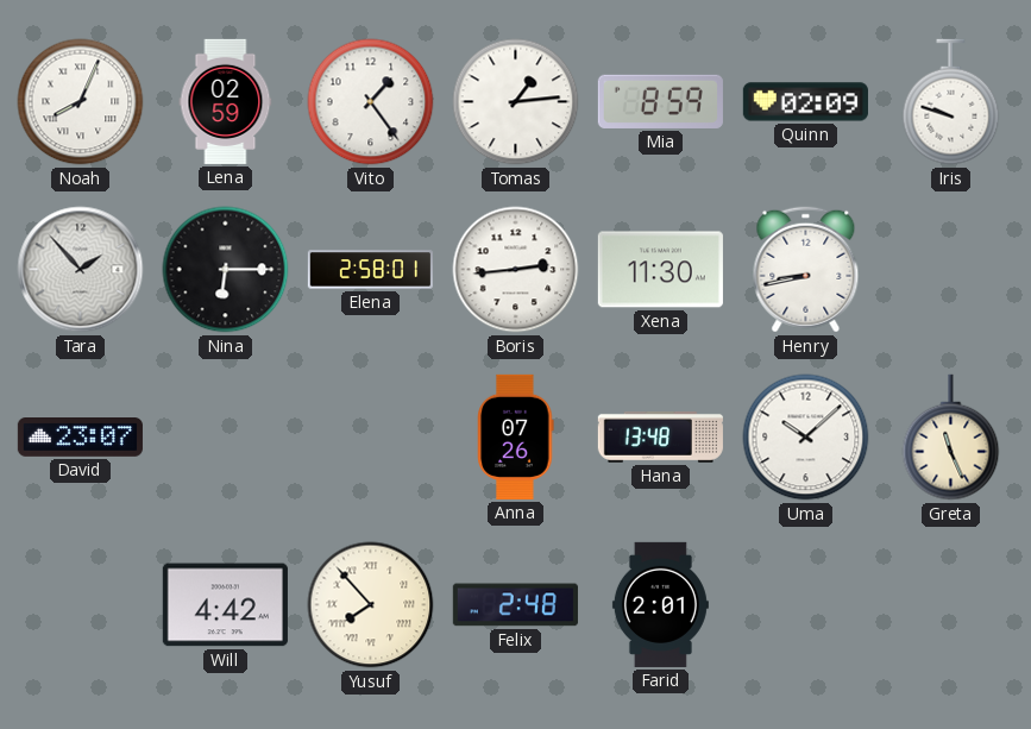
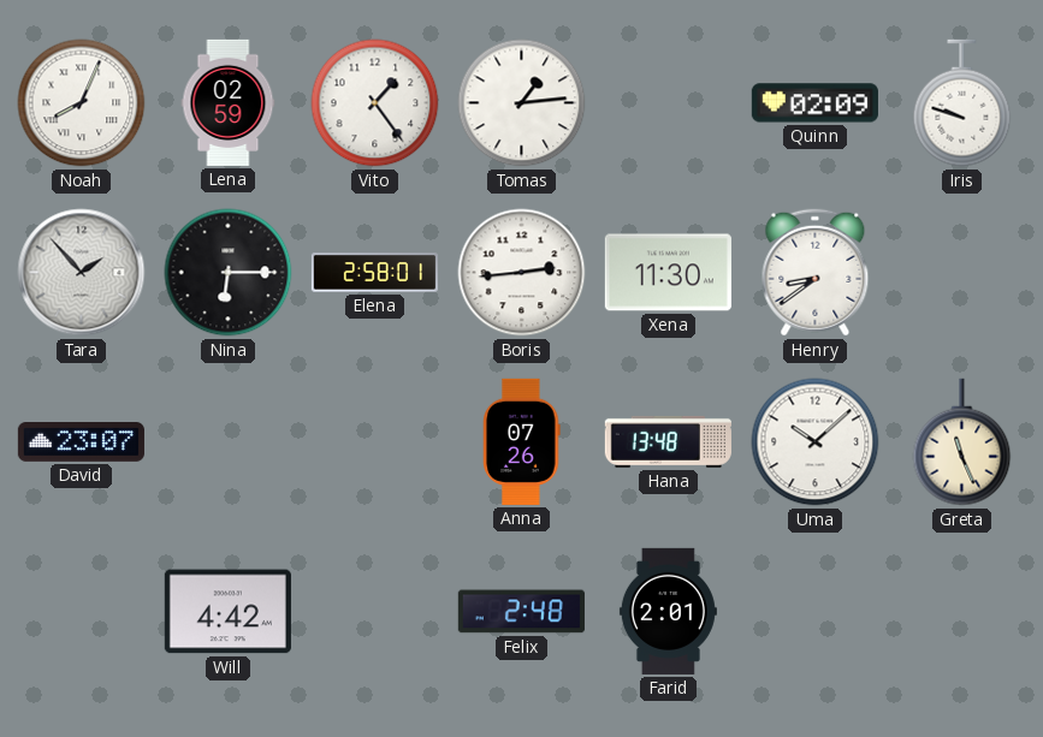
Mia: 8:59 -> none (660, 101)
Henry: 8:43 -> 8:39 (816, 273)
Yusuf: 7:53 -> none (371, 605)
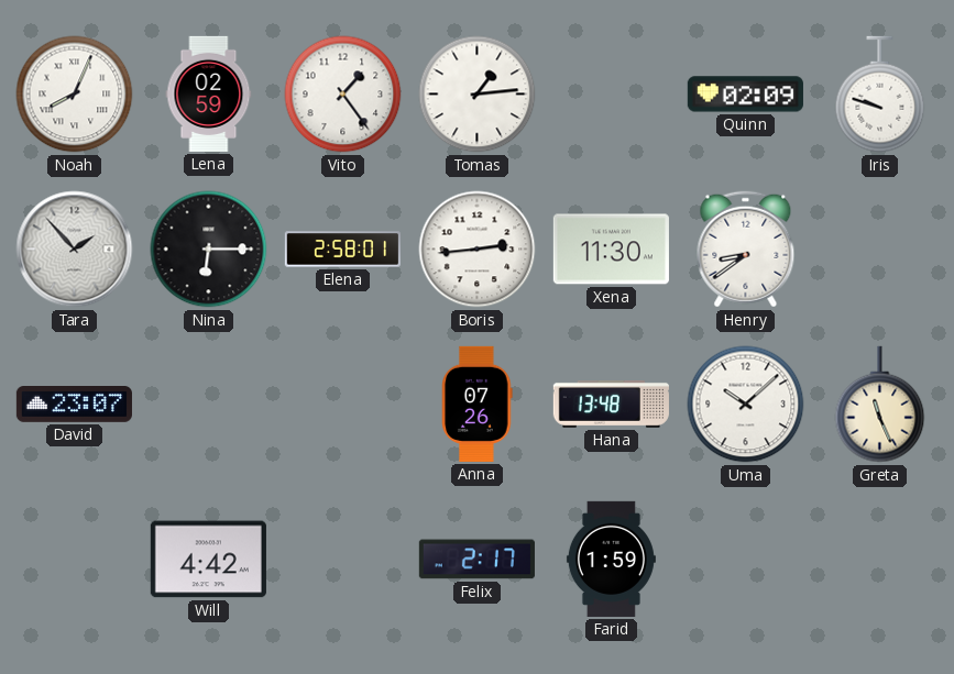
Felix: 2:48 -> 2:17 (476, 560)
Farid: 2:01 -> 1:59 (611, 559)
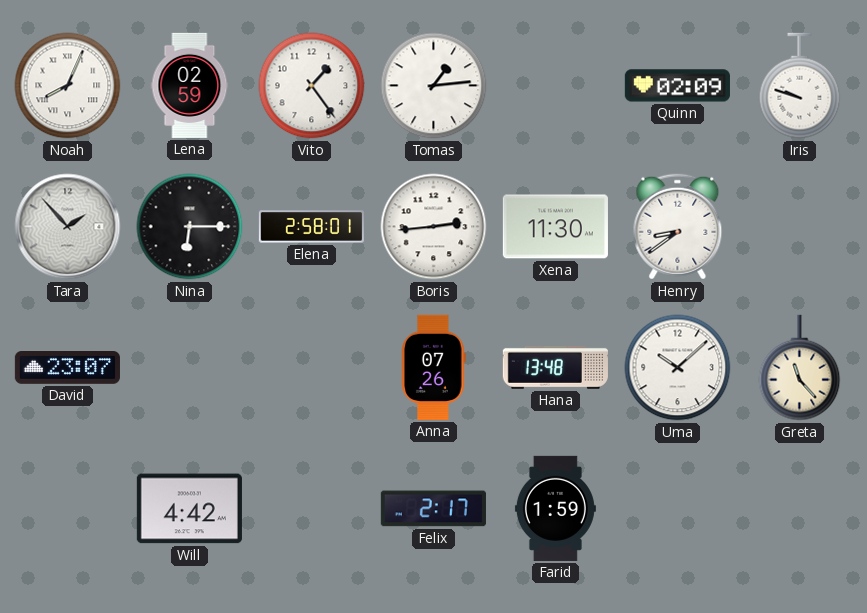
Greta: 11:26 -> 11:23 (800, 368)
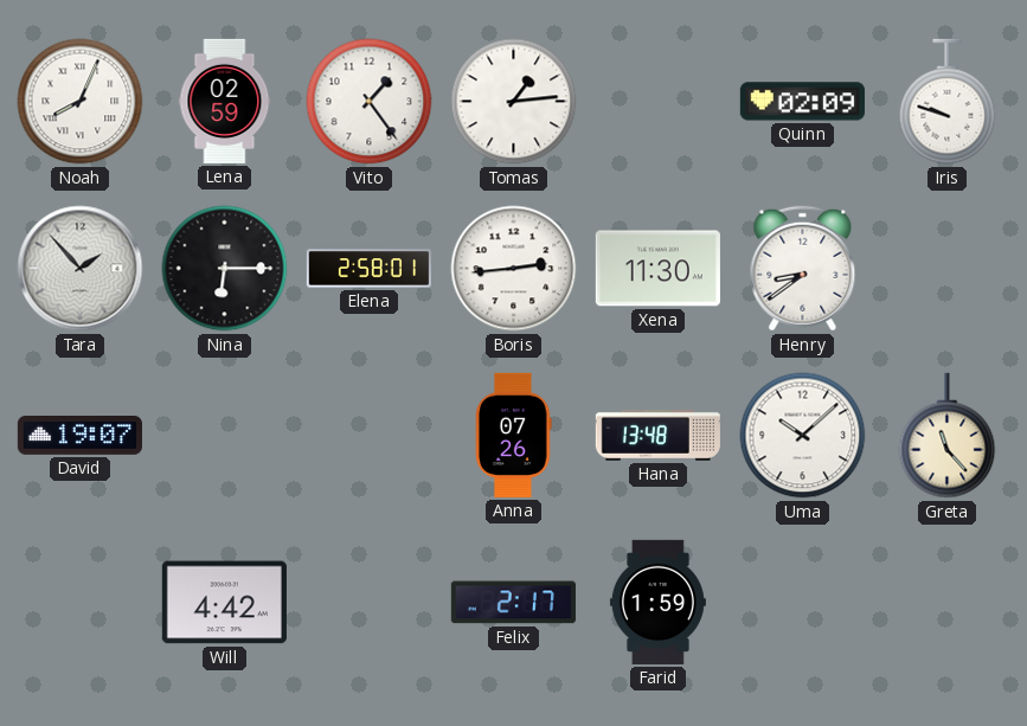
David: 23:07 -> 19:07 (79, 436)
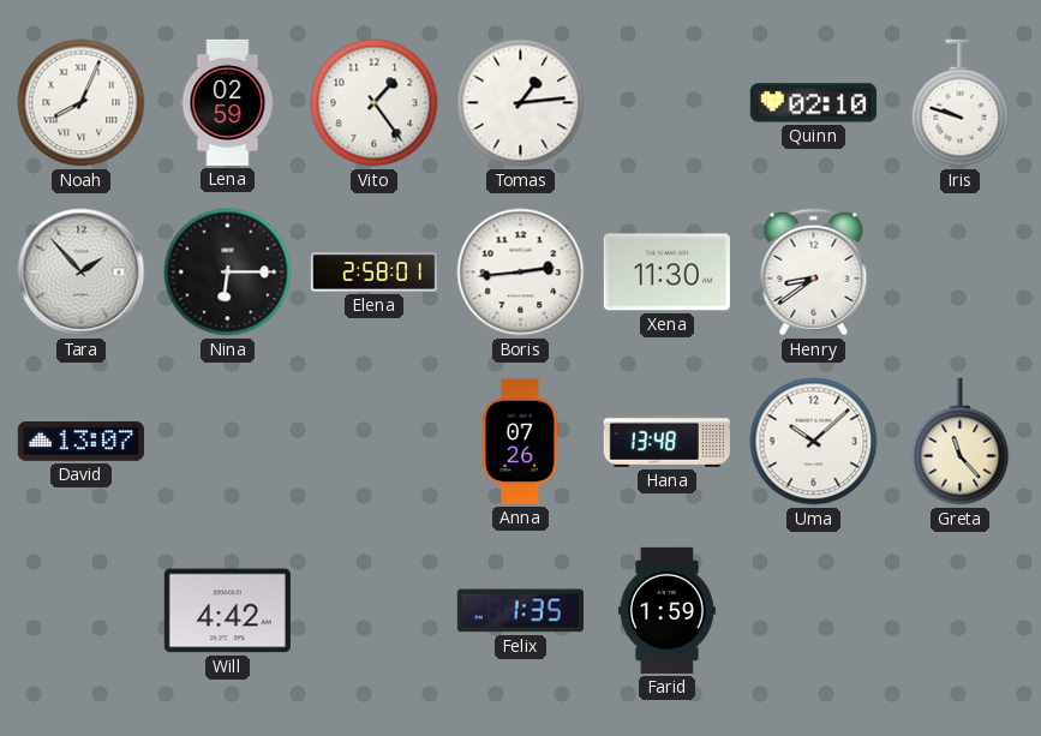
Quinn: 02:09 -> 02:10 (813, 103)
David: 19:07 -> 13:07 (80, 442)
Felix: 2:17 -> 1:35 (520, 611)
